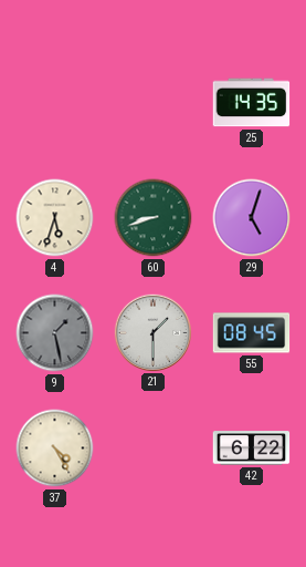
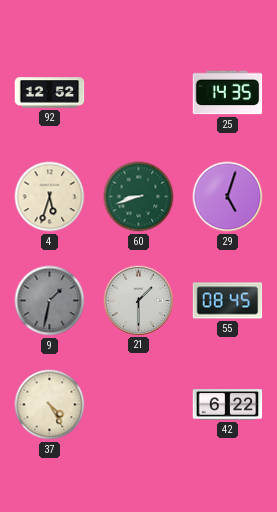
92: none -> 12:52 (50, 93)
9: 1:28 -> 1:32 (50, 301)
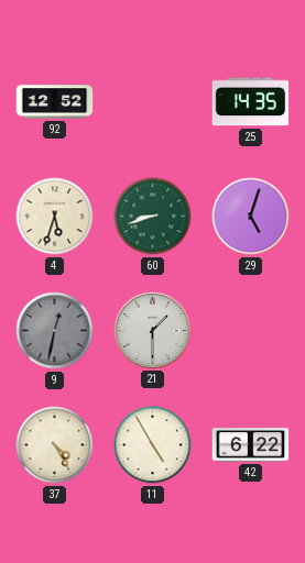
9: 1:32 -> 12:32 (55, 331)
55: 08:45 -> none (228, 301)
11: none -> 4:55 (153, 445)
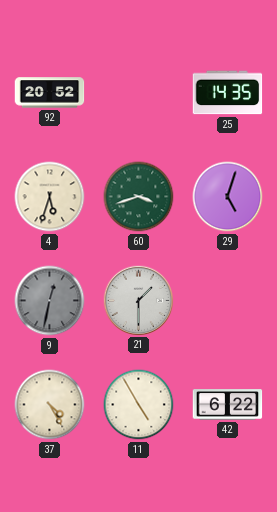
92: 12:52 -> 20:52 (50, 93)
60: 8:42 -> 3:42 (139, 197)
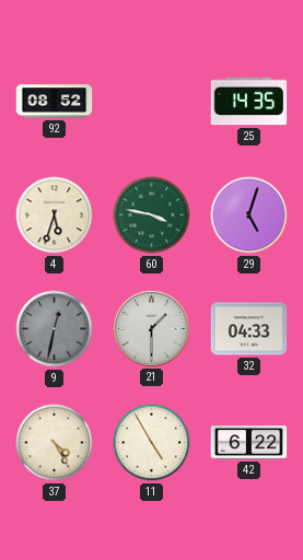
92: 20:52 -> 08:52 (55, 102)
60: 3:42 -> 3:47 (152, 215)
32: none -> 04:33 (249, 329)
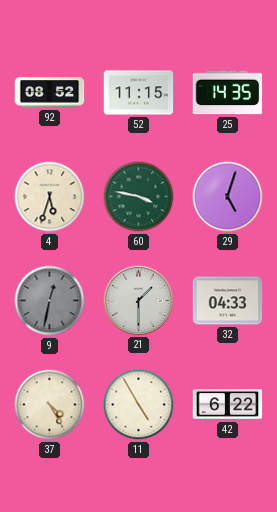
52: none -> 11:15 (139, 93)
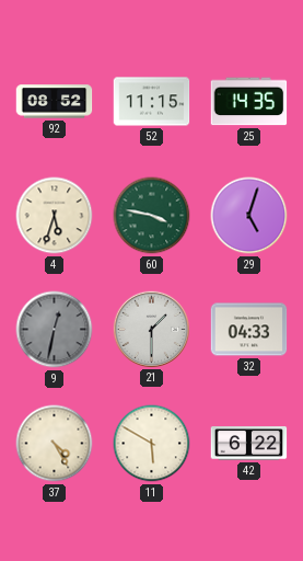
11: 4:55 -> 5:50 (152, 444)
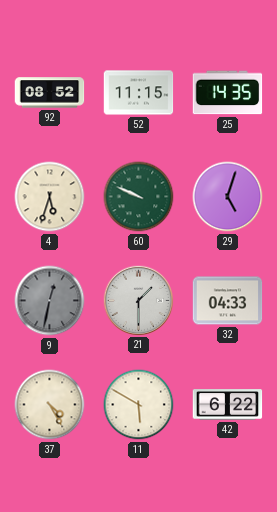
60: 3:47 -> 9:49 (139, 197)
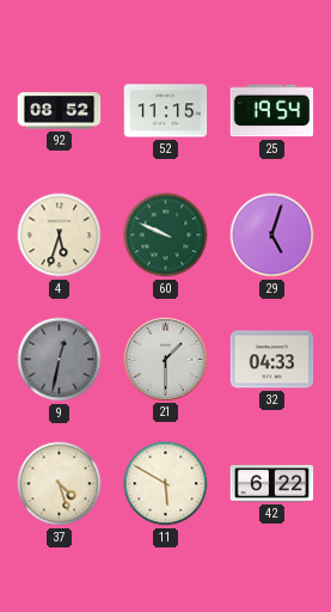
25: 14:35 -> 19:54 (272, 111)
37: 4:25 -> 4:27 (60, 484)
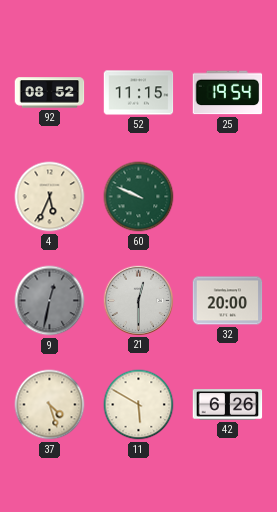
4: 5:33 -> 5:34 (50, 197)
29: 5:03 -> none (272, 235)
21: 1:30 -> 12:30 (138, 300)
32: 04:33 -> 20:00 (228, 301)
42: 6:22 -> 6:26 (228, 405)
